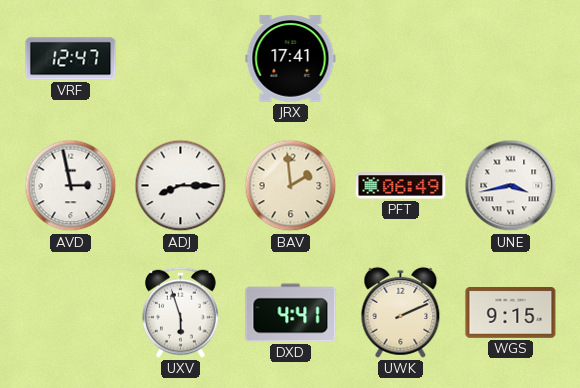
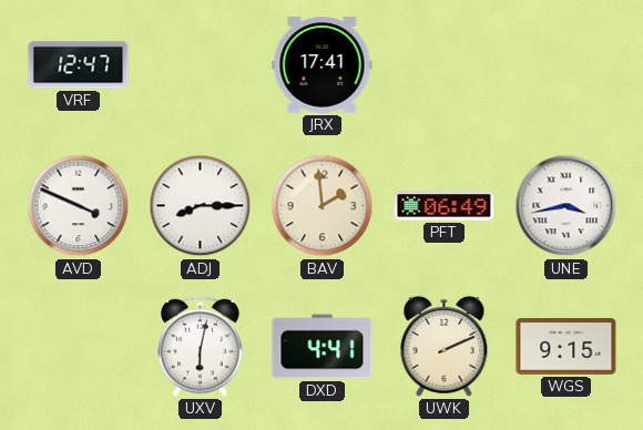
AVD: 2:58 -> 3:49 (79, 206)
UXV: 5:57 -> 6:02 (201, 346)
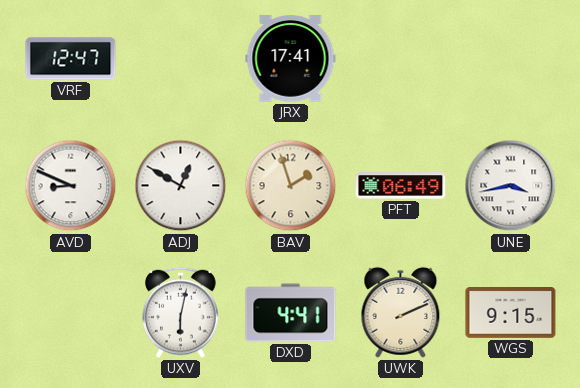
AVD: 3:49 -> 8:49 (71, 186)
ADJ: 8:15 -> 12:50 (181, 186)
BAV: 1:59 -> 1:57 (291, 186)
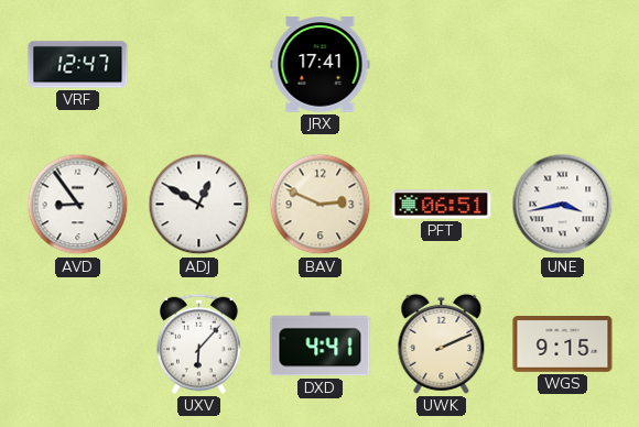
AVD: 8:49 -> 8:54 (78, 205)
BAV: 1:57 -> 2:49 (321, 205)
PFT: 06:49 -> 06:51 (442, 205)
UXV: 6:02 -> 6:07 (199, 343)
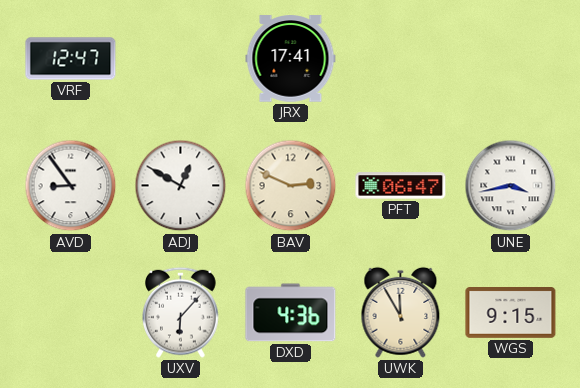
PFT: 06:51 -> 06:47 (401, 186)
DXD: 4:41 -> 4:36 (291, 313)
UWK: 2:11 -> 11:55 (401, 312)
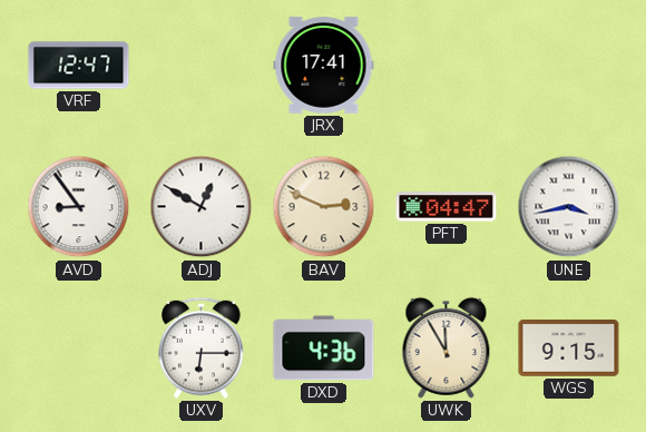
PFT: 06:47 -> 04:47 (447, 207)
UXV: 6:07 -> 6:15 (202, 347)
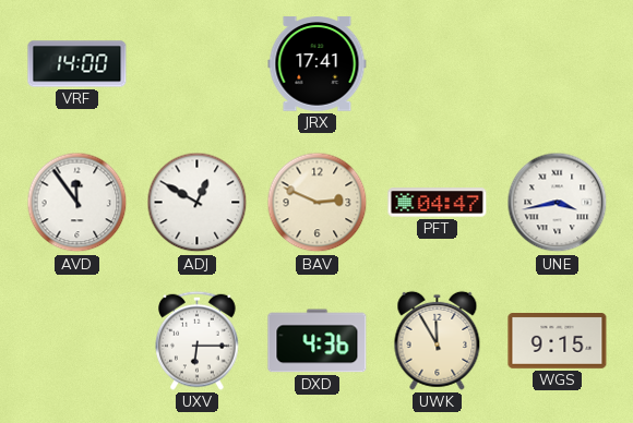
VRF: 12:47 -> 14:00 (77, 64)
AVD: 8:54 -> 11:54 (77, 203)
